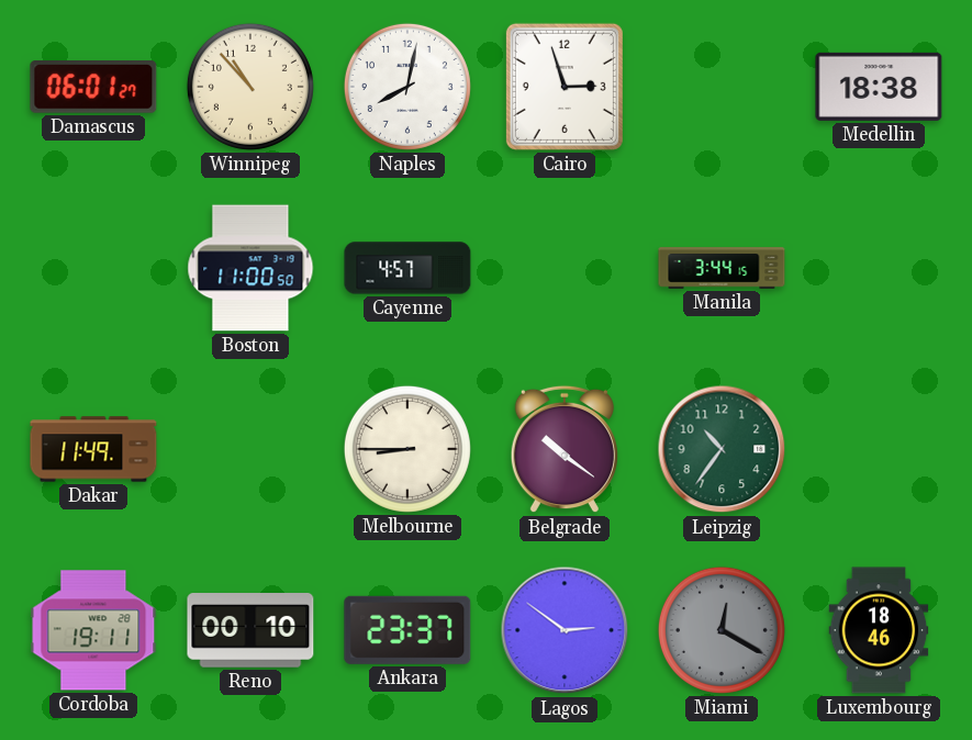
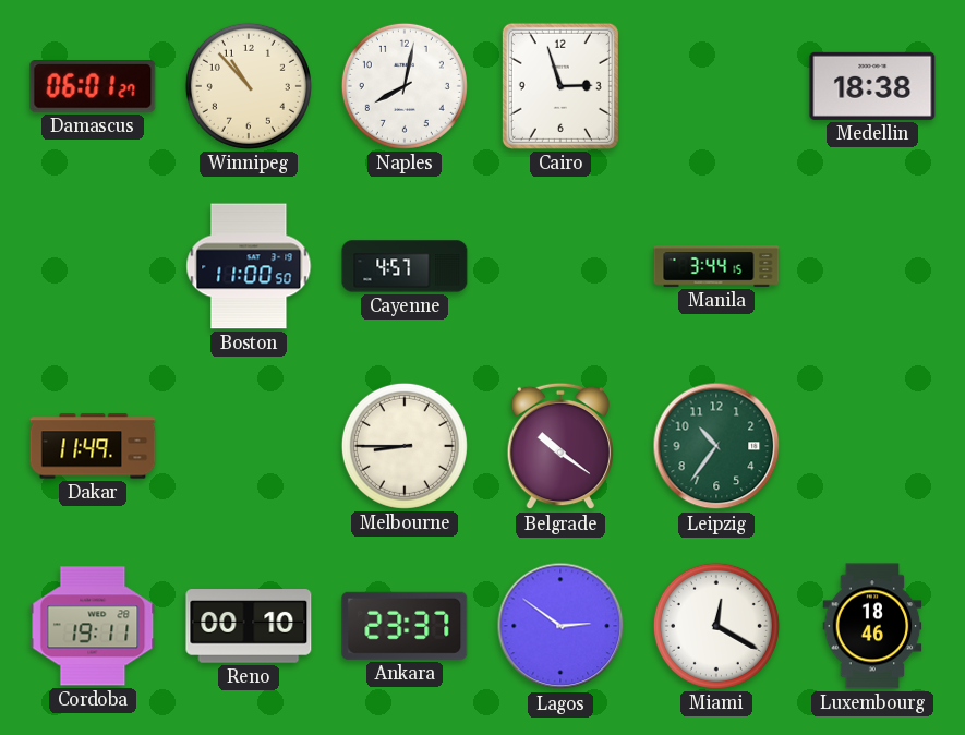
Miami dial: grey -> white (716, 626)
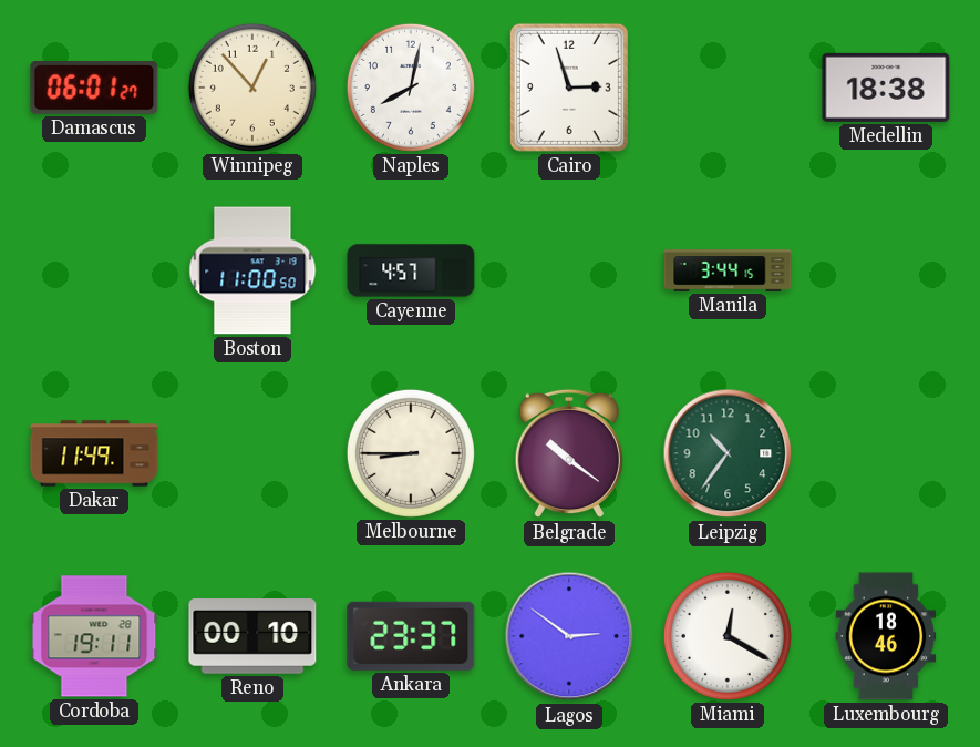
Winnipeg: 10:53 -> 12:53 (252, 88)
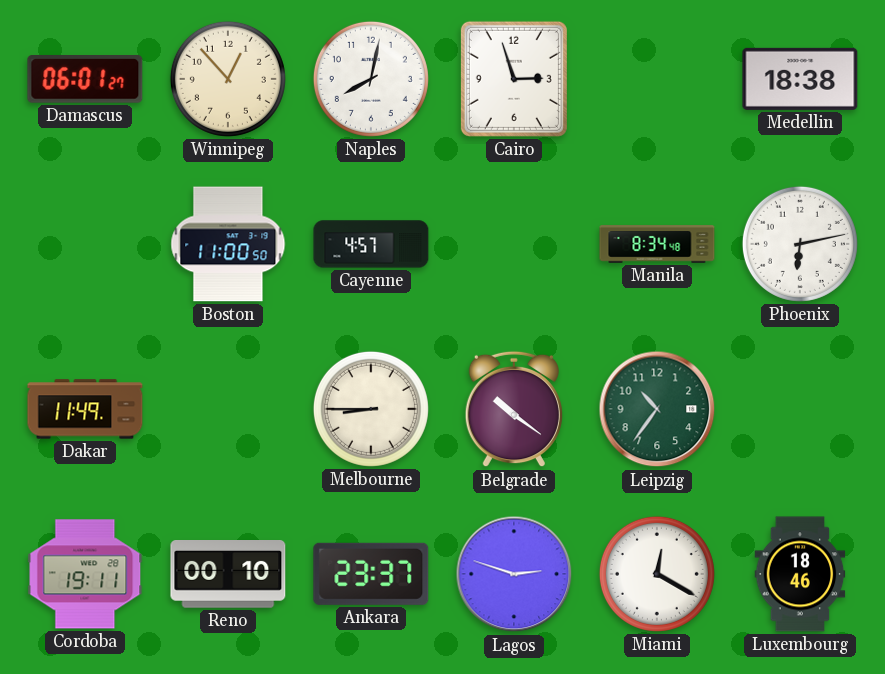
Manila: 3:44 -> 8:34 (657, 244)
Phoenix: none -> 6:13 (800, 244)
Lagos: 2:51 -> 2:48 (514, 574)
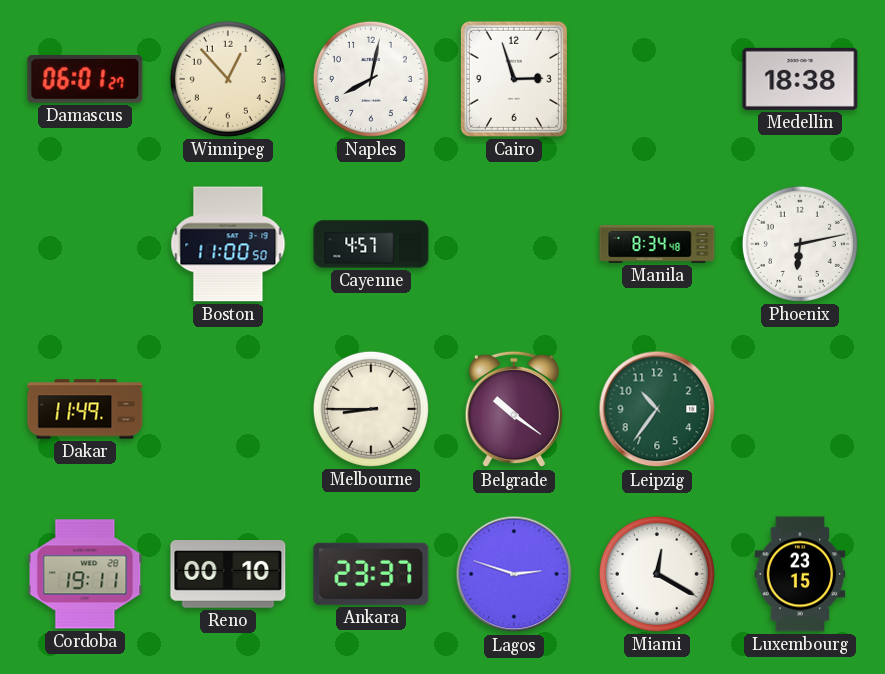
Luxembourg: 18:46 -> 23:15 (800, 574)
